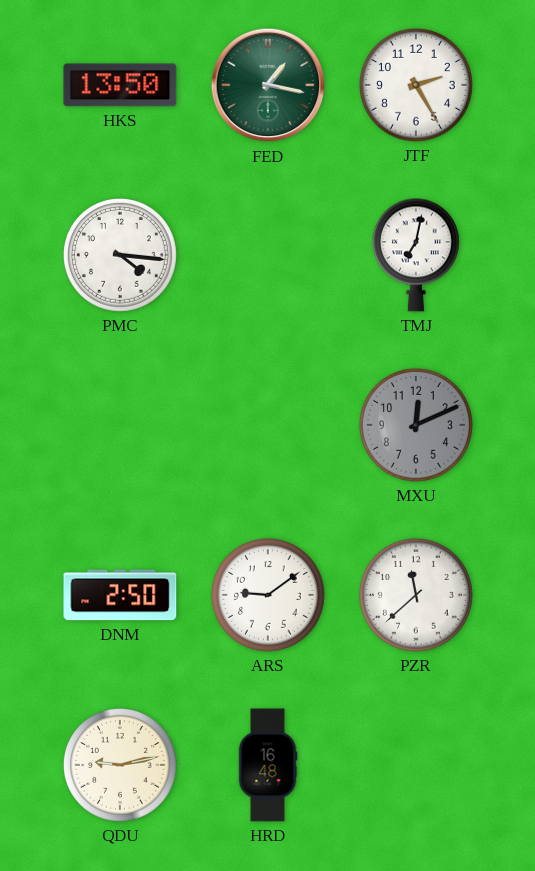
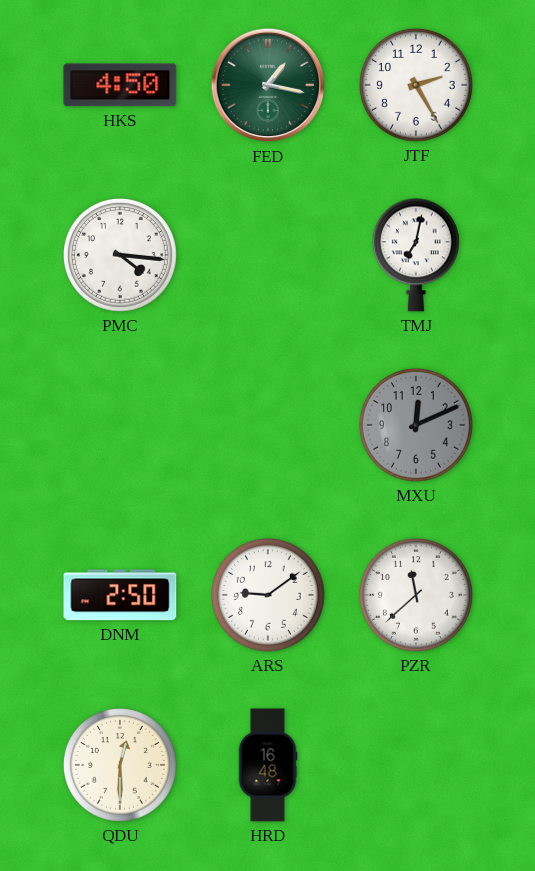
HKS: 13:50 -> 4:50 (120, 85)
QDU: 9:13 -> 12:30 (120, 765)
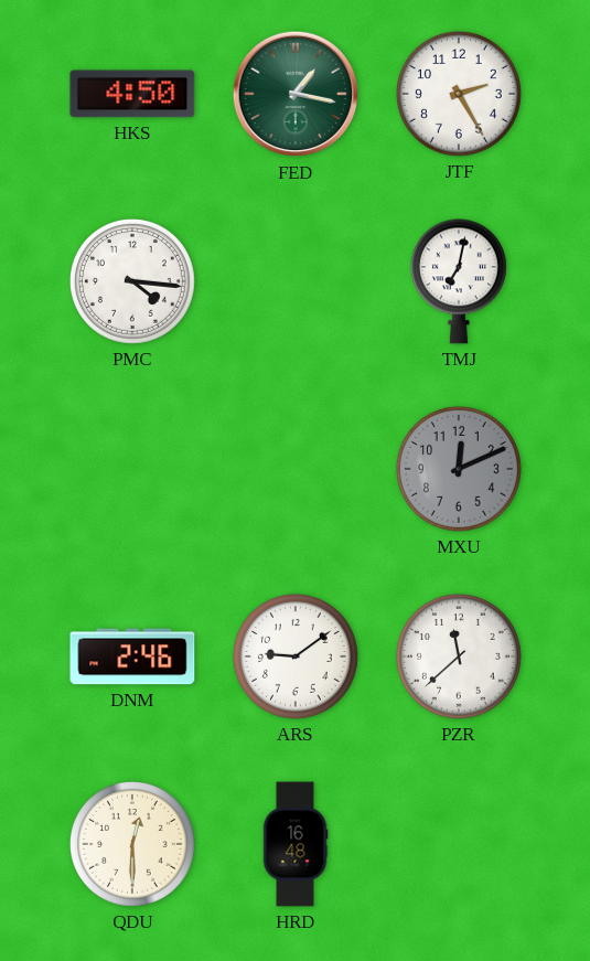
DNM: 2:50 -> 2:46 (132, 656)
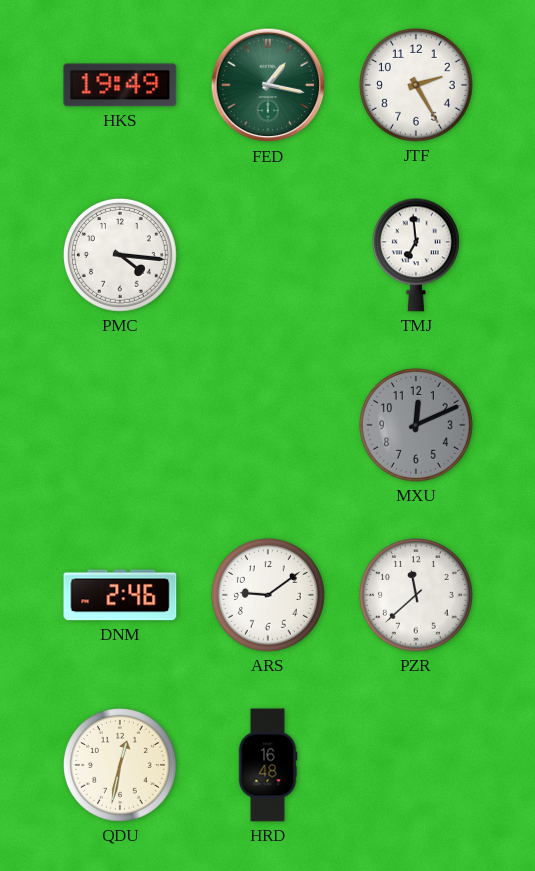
HKS: 4:50 -> 19:49 (120, 85)
TMJ: 7:02 -> 6:59 (416, 255)
QDU: 12:30 -> 12:32 (120, 765)
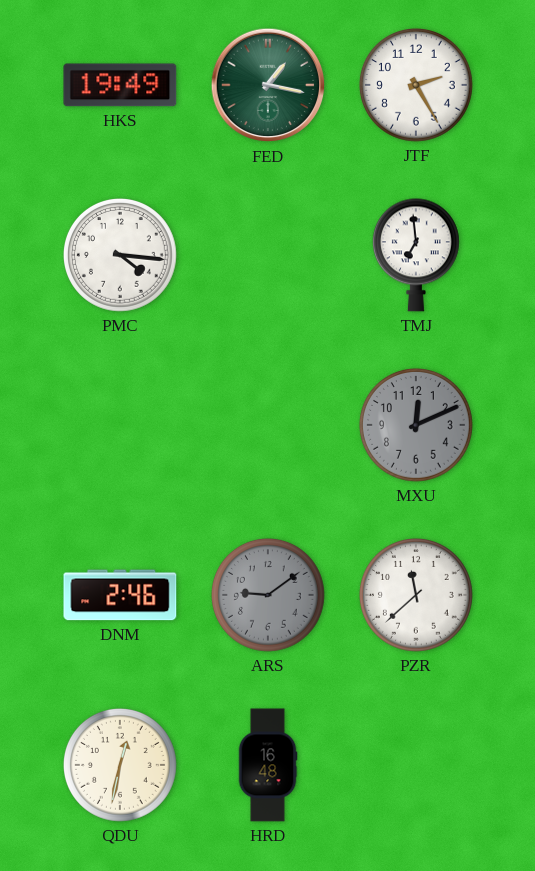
ARS dial: white -> grey (268, 595)
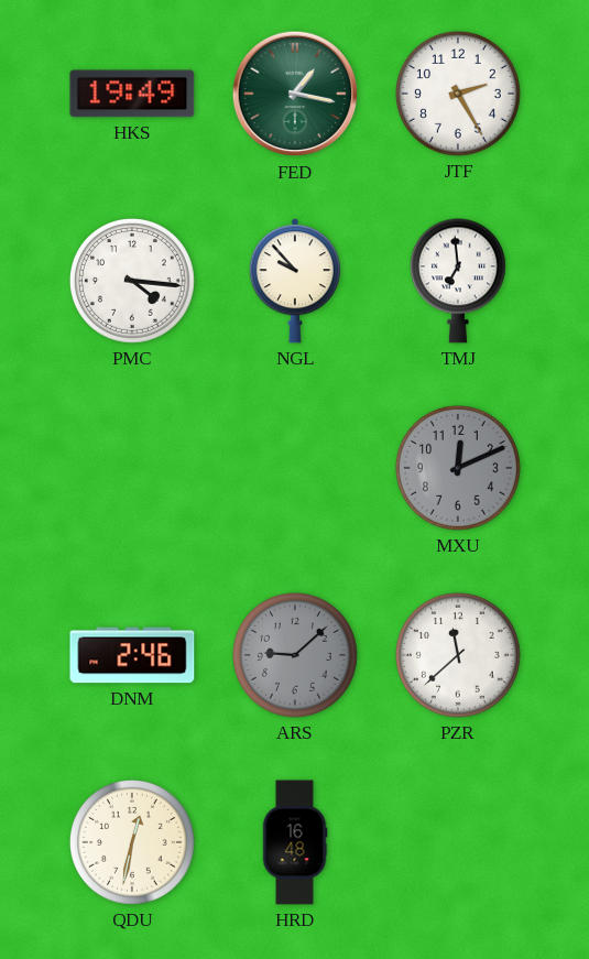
NGL: none -> 9:53 (295, 281)
ARS: 9:09 -> 9:08 (295, 655)
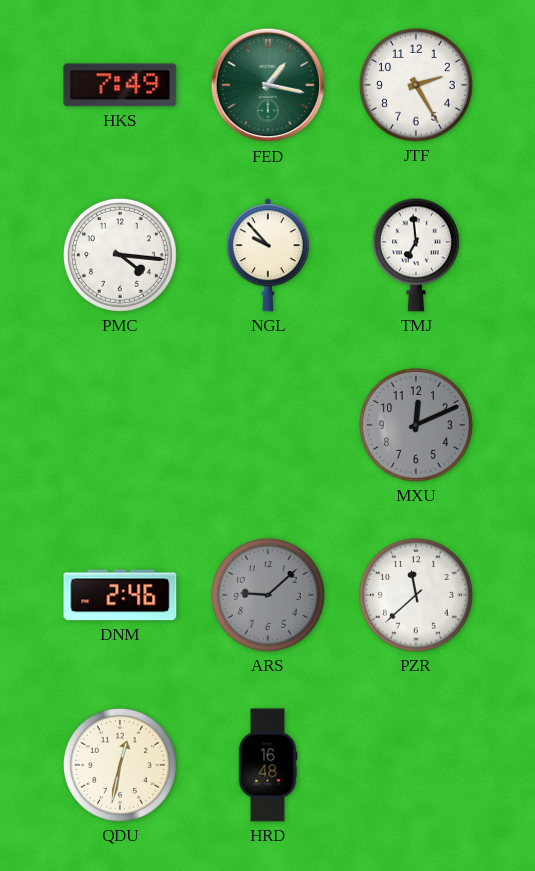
HKS: 19:49 -> 7:49 (120, 85)
